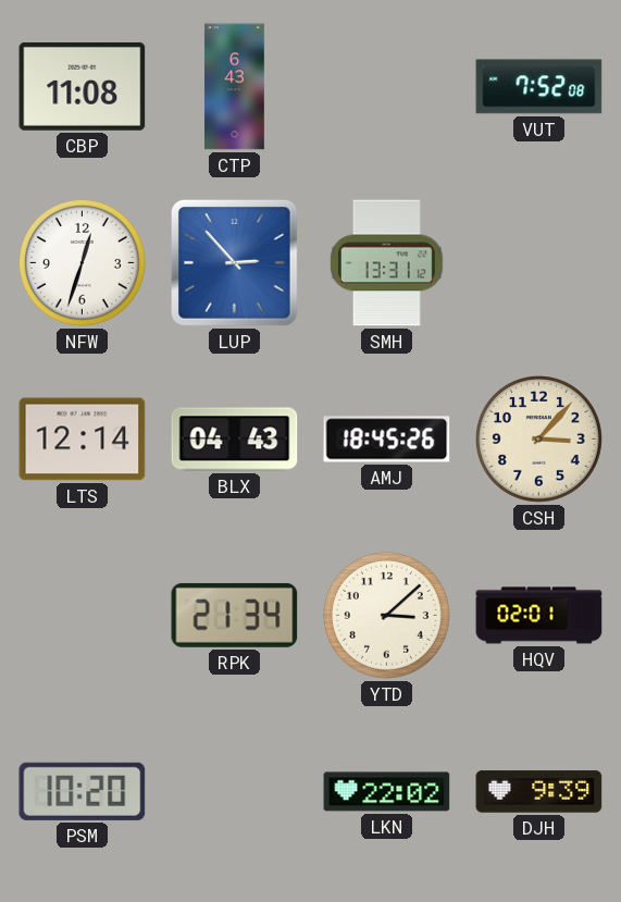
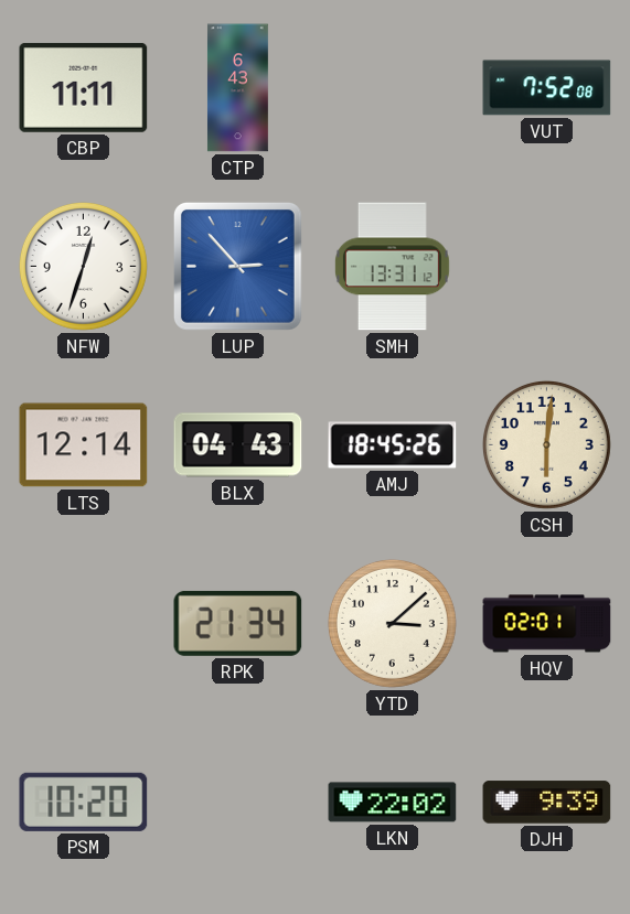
CBP: 11:08 -> 11:11 (84, 87)
CSH: 3:07 -> 6:01 (546, 444)
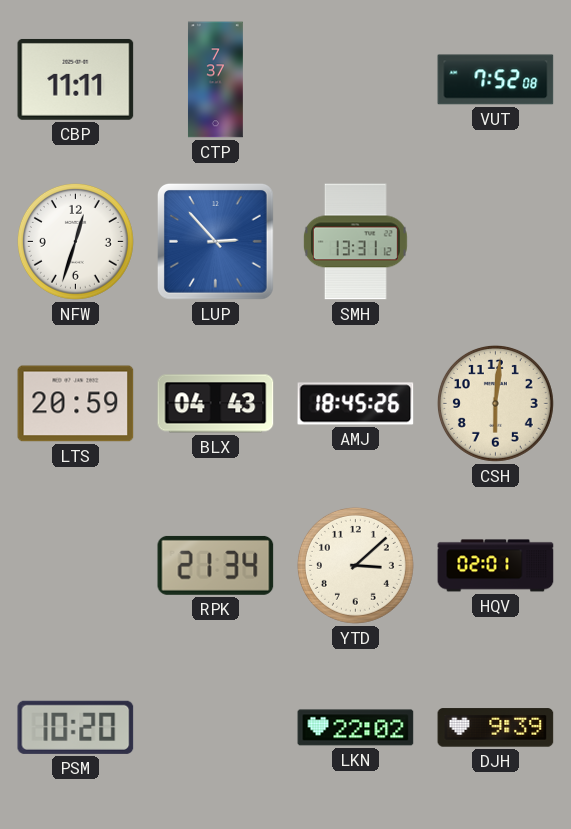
CTP: 6:43 -> 7:37 (215, 80)
LTS: 12:14 -> 20:59 (76, 404)
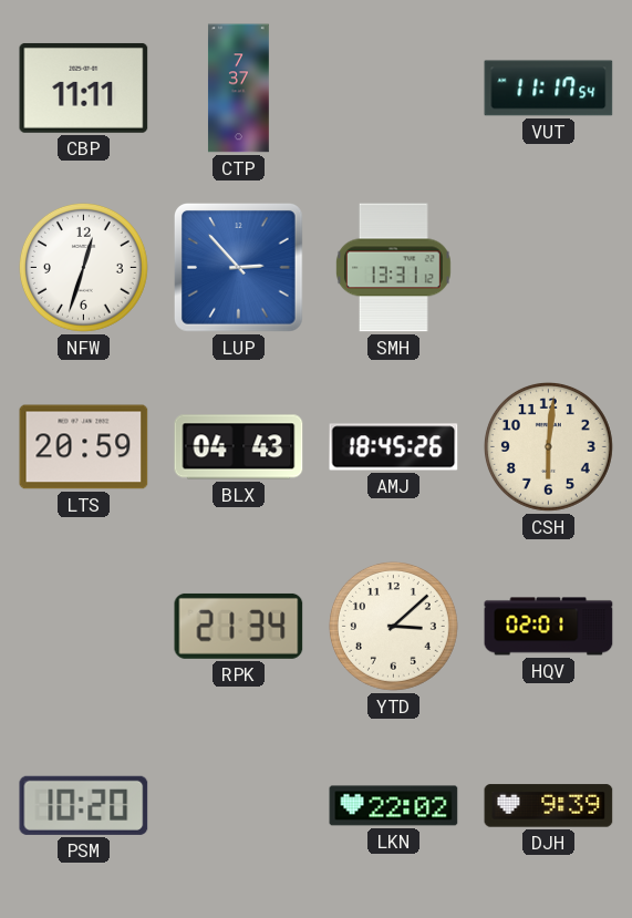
VUT: 7:52 -> 11:17 (549, 89)
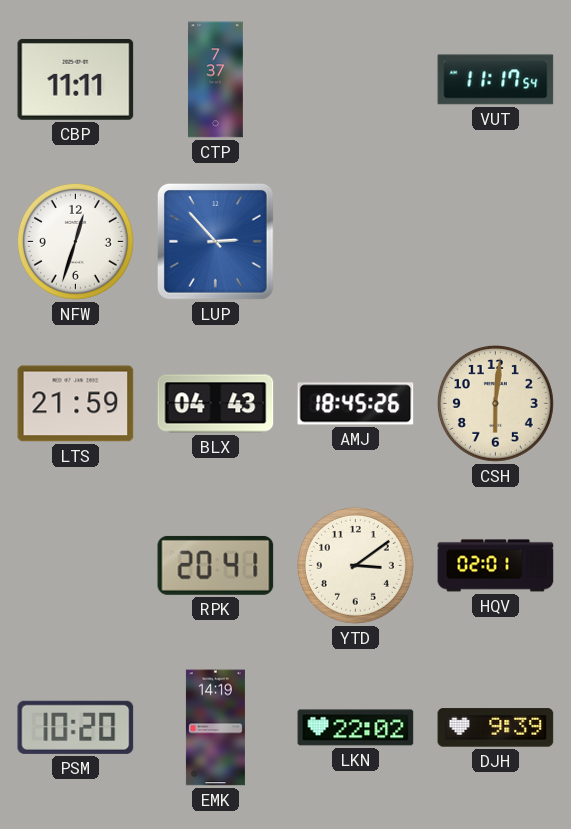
SMH: 13:31 -> none (393, 268)
LTS: 20:59 -> 21:59 (76, 404)
RPK: 21:34 -> 20:41 (216, 565)
YTD: 3:08 -> 3:09 (355, 565)
EMK: none -> 14:19 (215, 728)
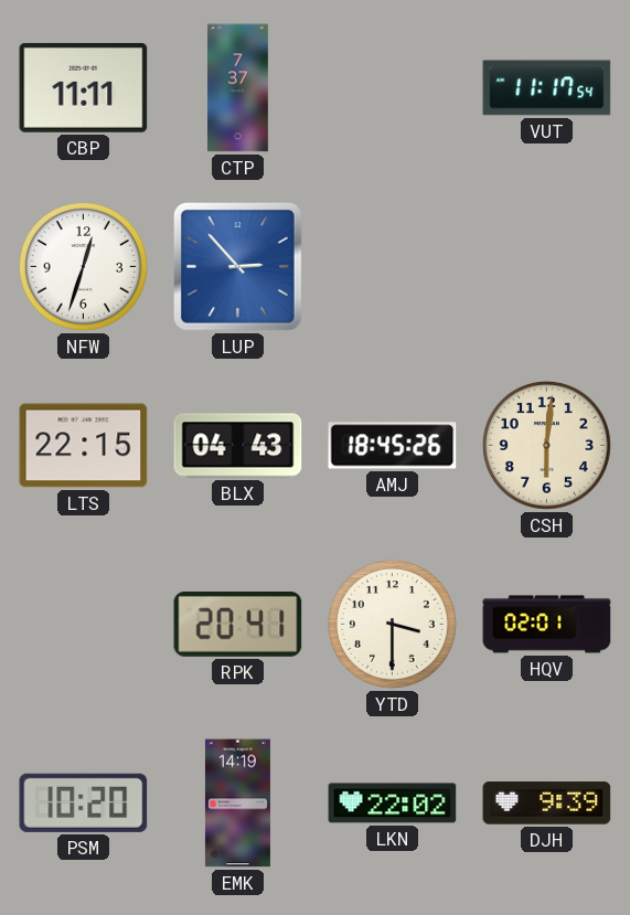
LTS: 21:59 -> 22:15 (84, 446)
YTD: 3:09 -> 3:30 (392, 624)
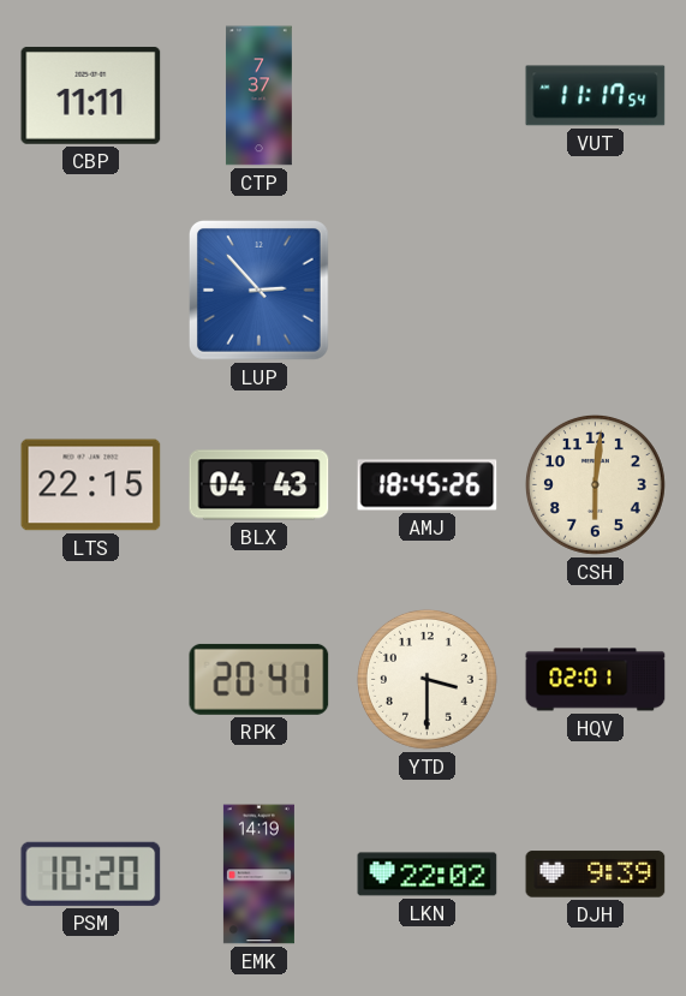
NFW: 12:33 -> none (83, 266)
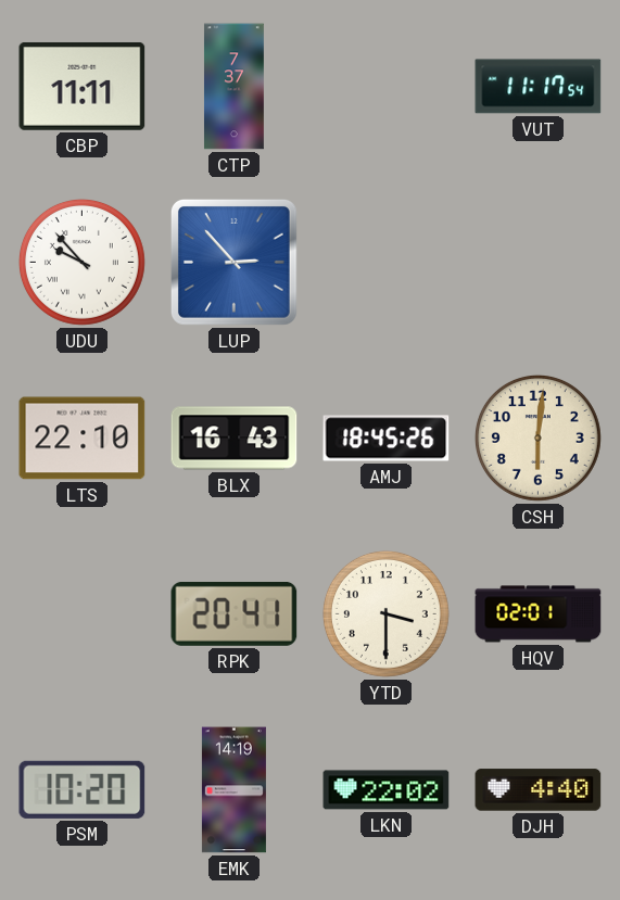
UDU: none -> 9:53 (81, 262)
LTS: 22:15 -> 22:10 (83, 439)
BLX: 04:43 -> 16:43 (235, 439)
DJH: 9:39 -> 4:40 (539, 790)
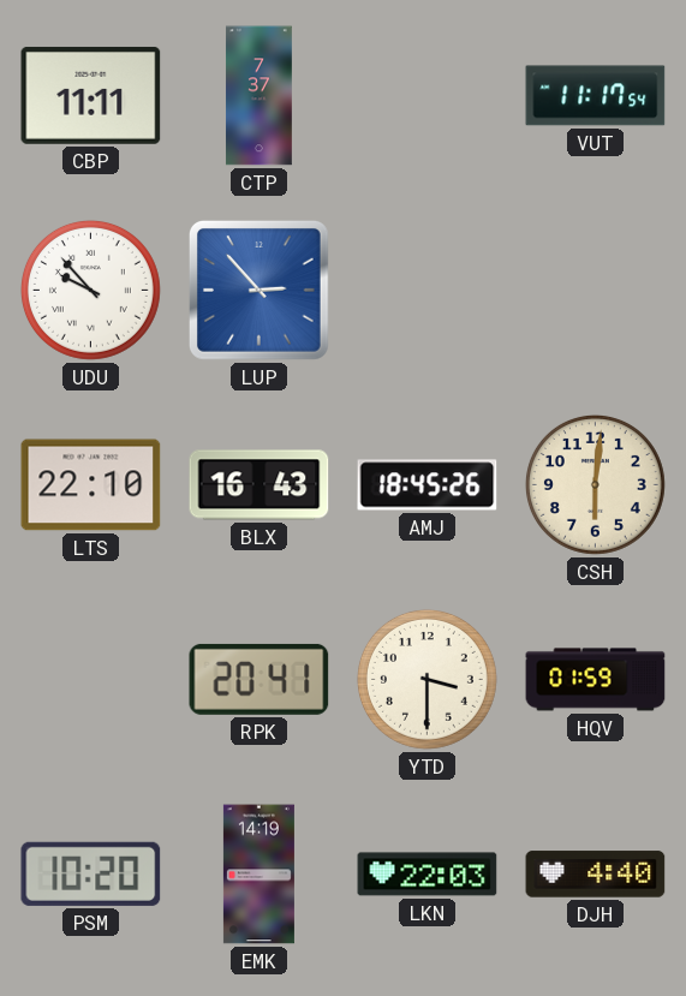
HQV: 02:01 -> 01:59 (596, 680)
LKN: 22:02 -> 22:03 (428, 875)
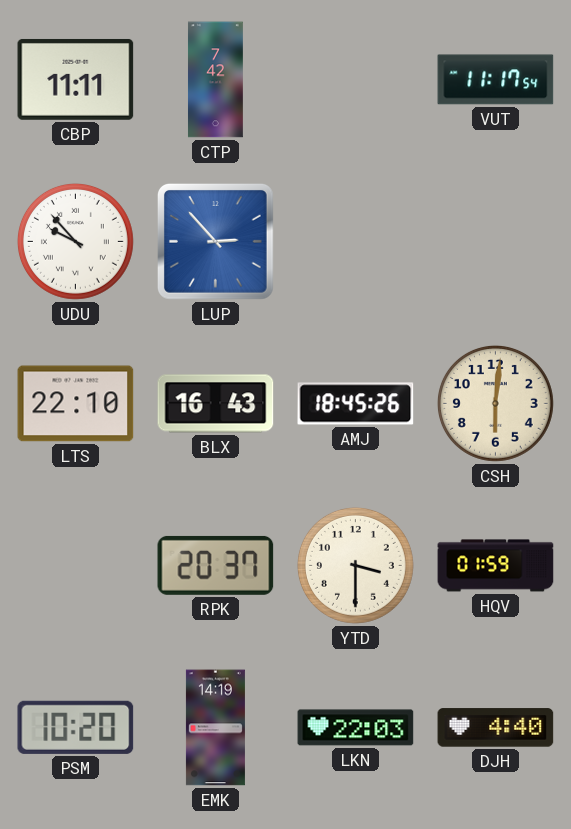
CTP: 7:37 -> 7:42 (215, 80)
RPK: 20:41 -> 20:37 (216, 565)
